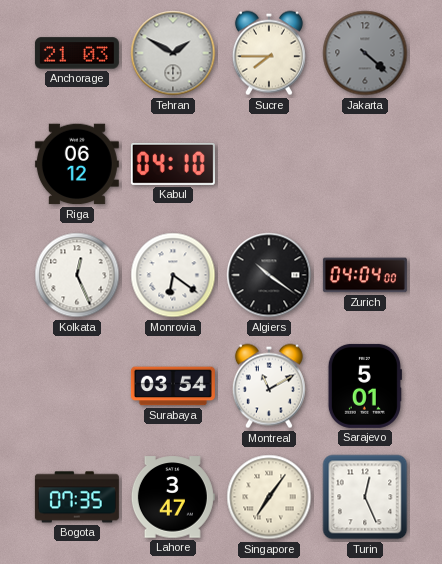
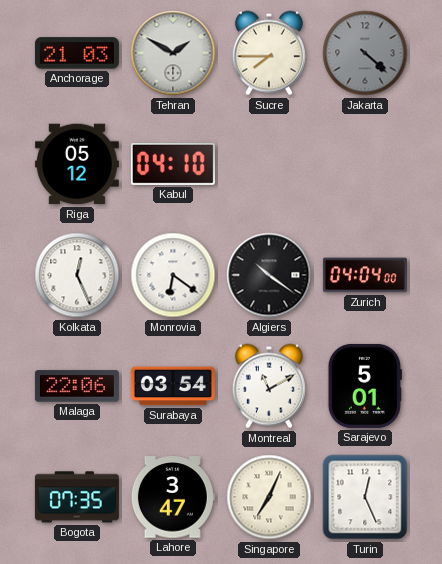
Riga: 06:12 -> 05:12 (77, 164)
Malaga: none -> 22:06 (77, 386)
Singapore: 7:06 -> 7:04 (269, 497)
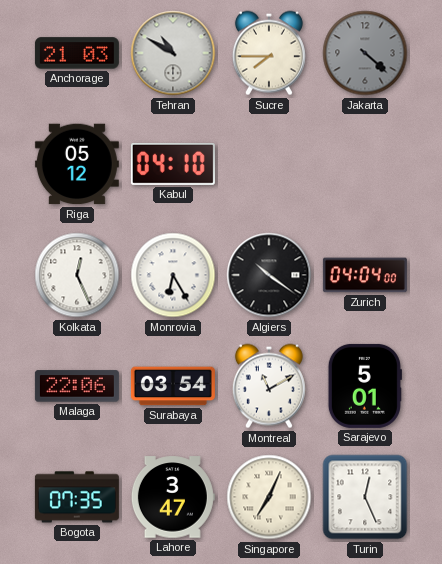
Tehran: 1:50 -> 10:50 (173, 53)
Monrovia: 6:21 -> 6:25 (173, 275)
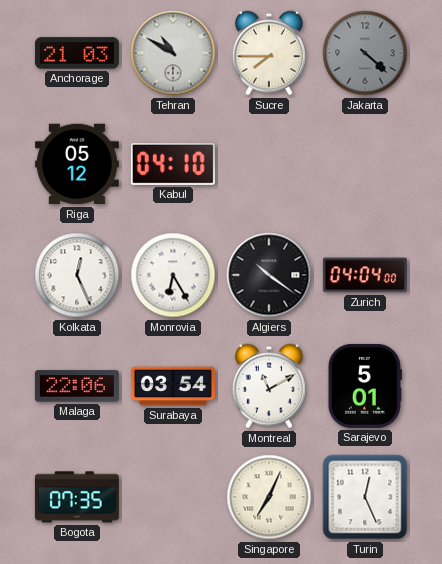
Lahore: 3:47 -> none (173, 497)
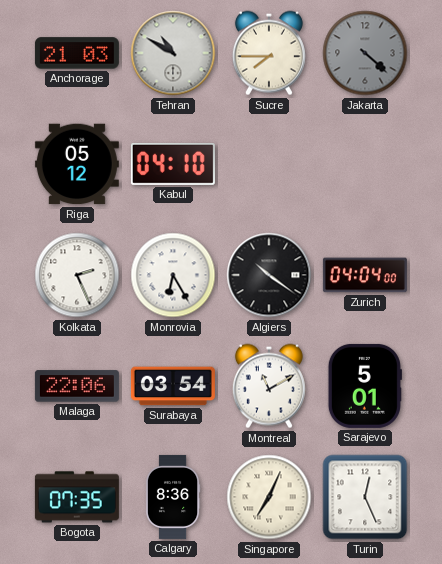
Kolkata: 12:26 -> 2:26 (77, 275)
Calgary: none -> 8:36 (173, 497)
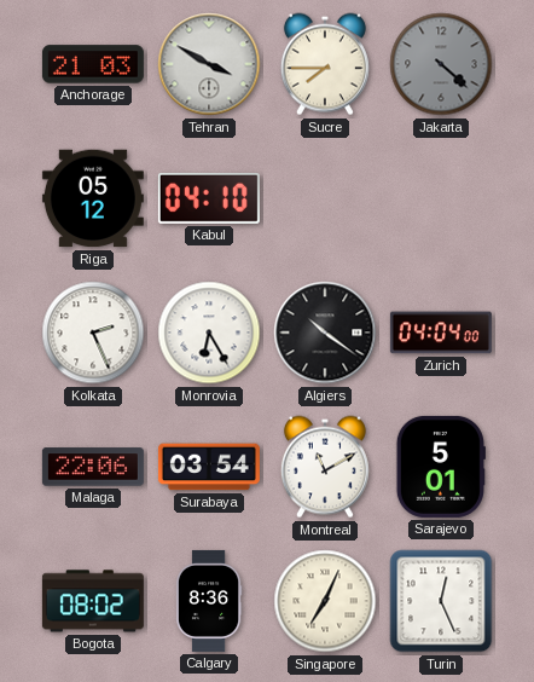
Tehran: 10:50 -> 3:50 (209, 64)
Bogota: 07:35 -> 08:02 (93, 601)
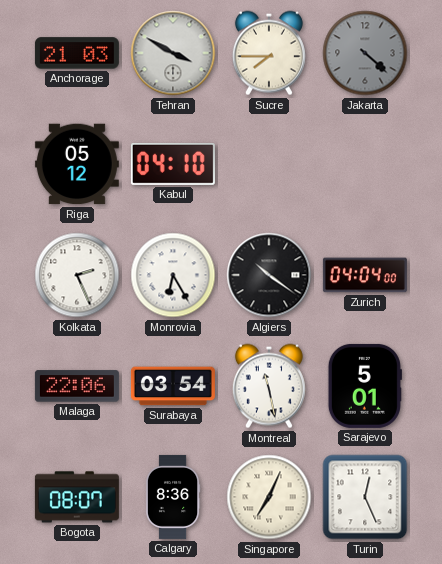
Montreal: 11:10 -> 11:28 (269, 386)
Bogota: 08:02 -> 08:07 (77, 497)
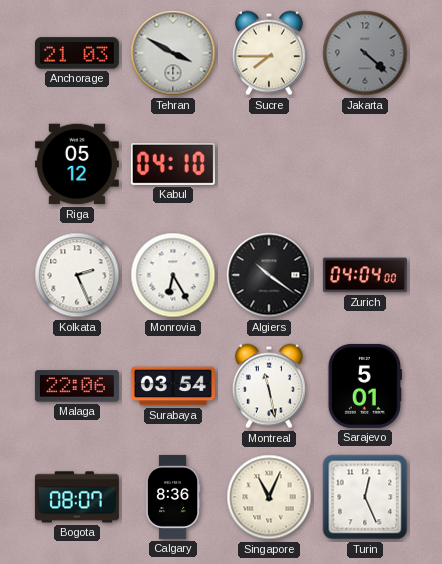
Singapore: 7:04 -> 11:04 (269, 497)
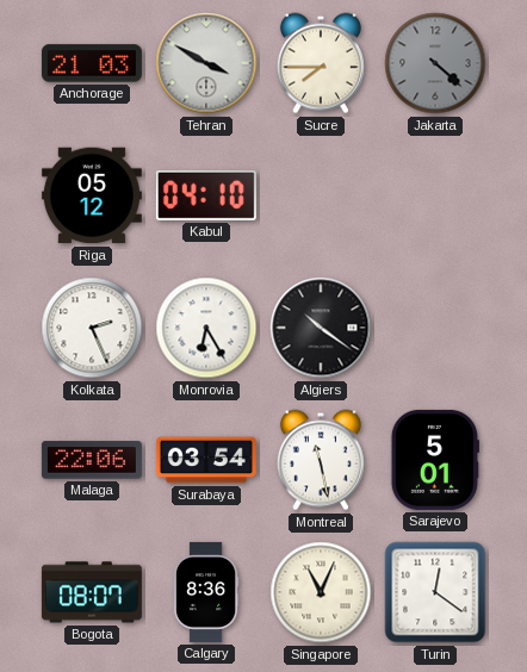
Zurich: 04:04 -> none (365, 275)
Turin: 12:26 -> 12:21 (435, 592)
